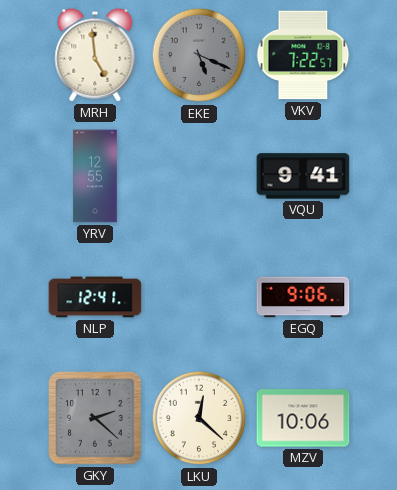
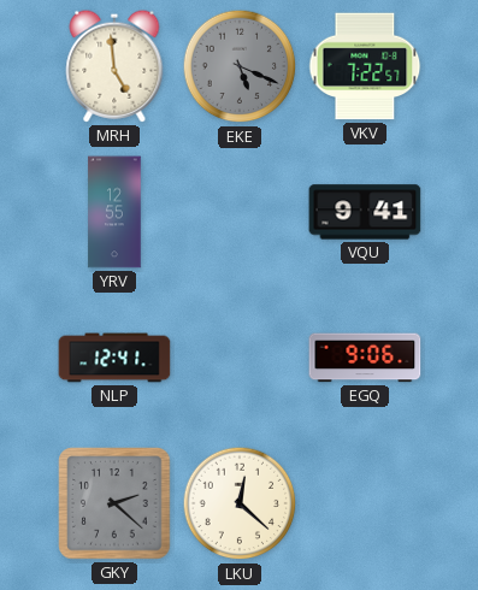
MZV: 10:06 -> none (303, 418)
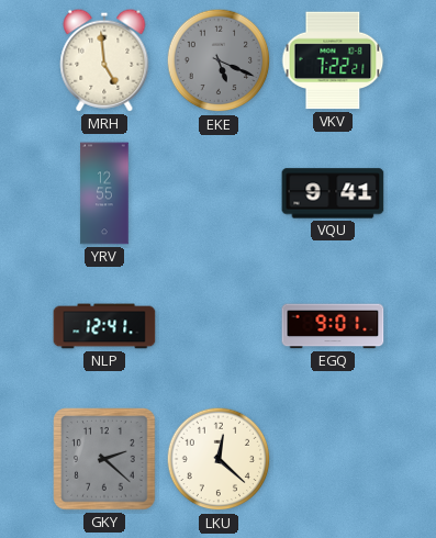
VKV: 7:22:57 -> 7:22:21 (333, 60)
EGQ: 9:06 -> 9:01 (333, 326)
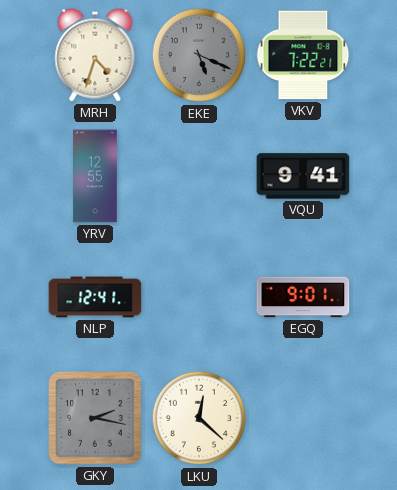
MRH: 4:59 -> 4:33 (95, 55)
GKY: 2:22 -> 2:17 (95, 418)
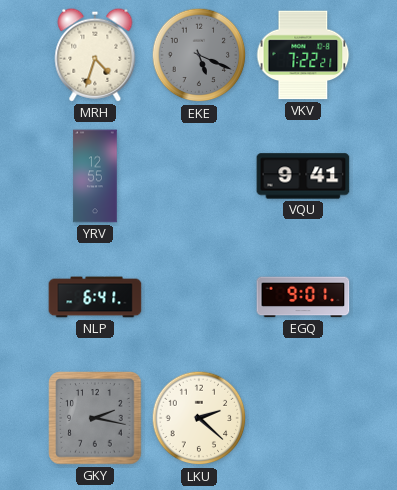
NLP: 12:41 -> 6:41 (95, 297)
LKU: 12:22 -> 2:22 (199, 418)
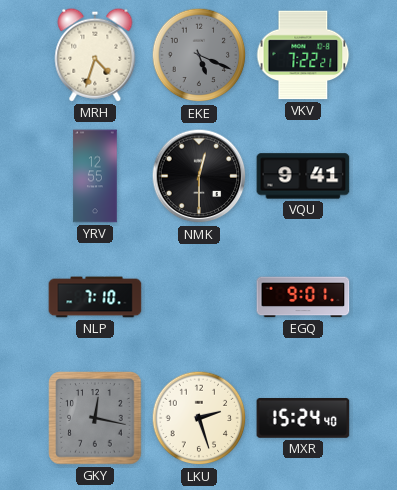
NMK: none -> 12:30 (199, 176)
NLP: 6:41 -> 7:10 (95, 297)
GKY: 2:17 -> 12:17 (95, 418)
LKU: 2:22 -> 2:27 (199, 418)
MXR: none -> 15:24 (303, 419)
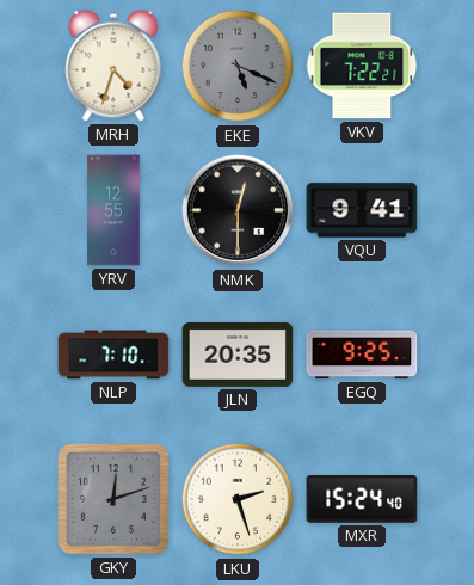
JLN: none -> 20:35 (238, 355)
EGQ: 9:01 -> 9:25 (362, 355)
GKY: 12:17 -> 12:12 (113, 499)
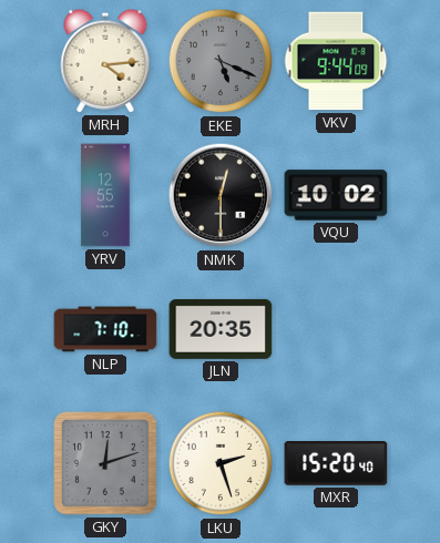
MRH: 4:33 -> 4:14 (105, 61)
VKV: 7:22 -> 9:44 (336, 61)
VQU: 9:41 -> 10:02 (336, 195)
EGQ: 9:25 -> none (362, 355)
MXR: 15:24 -> 15:20 (336, 464)
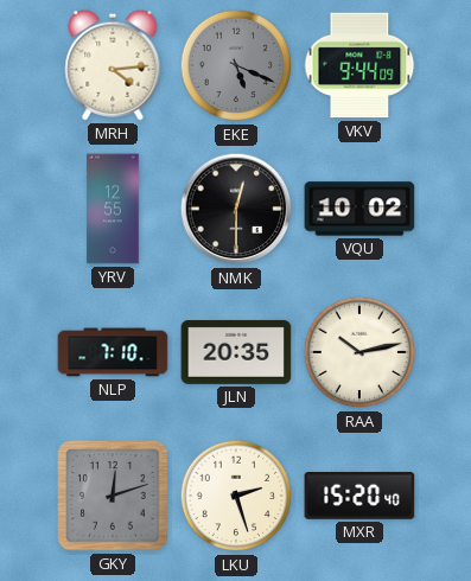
RAA: none -> 10:13 (359, 352)
